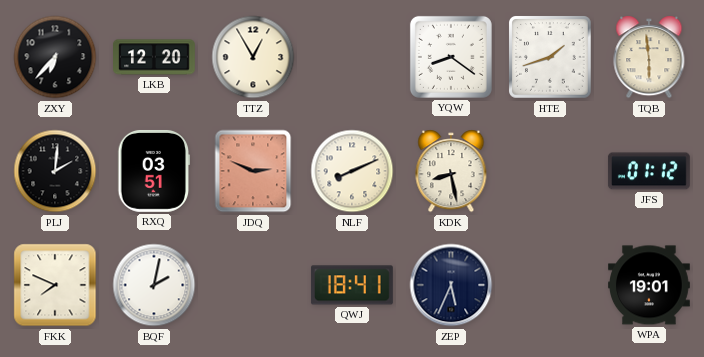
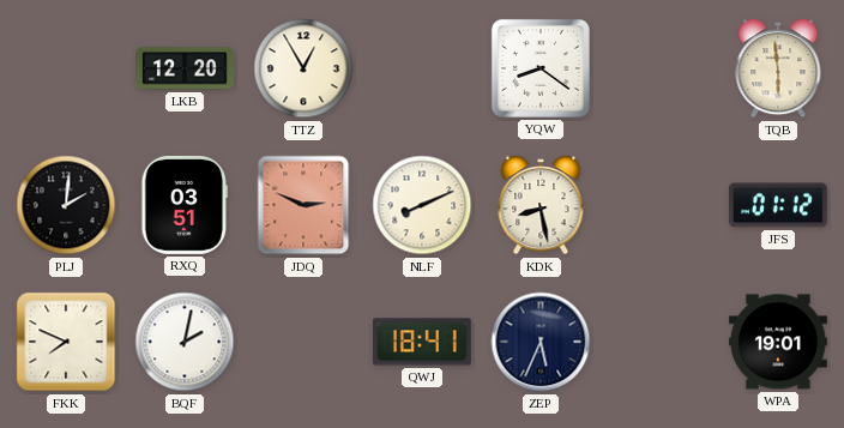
ZXY: 6:37 -> none (55, 57)
HTE: 1:42 -> none (551, 58)
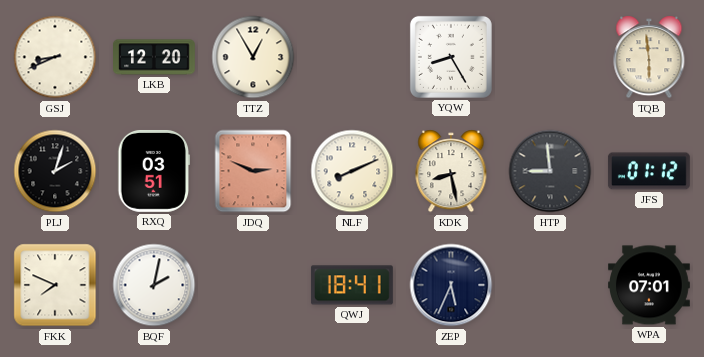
GSJ: none -> 8:41 (55, 57)
YQW: 8:21 -> 8:25 (451, 57)
PLJ: 2:01 -> 2:03 (55, 171)
HTP: none -> 8:59 (550, 171)
WPA: 19:01 -> 07:01 (650, 285)
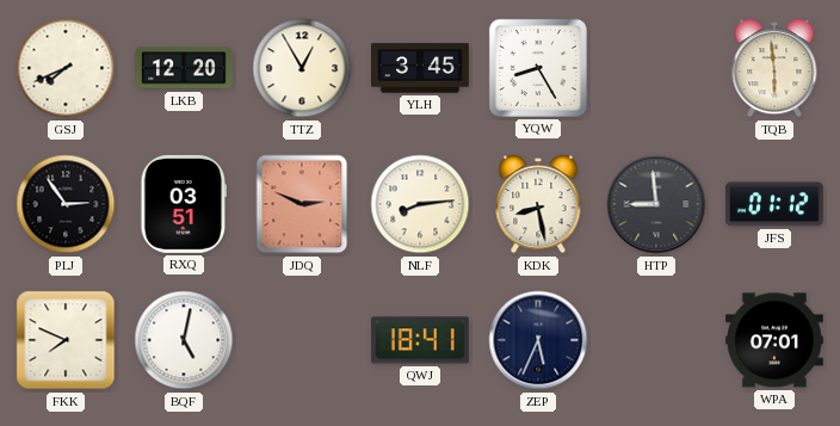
GSJ: 8:41 -> 7:41 (66, 68)
YLH: none -> 3:45 (421, 68)
PLJ: 2:03 -> 2:54 (66, 204)
NLF: 8:11 -> 8:14 (420, 204)
BQF: 2:02 -> 5:02 (184, 340)
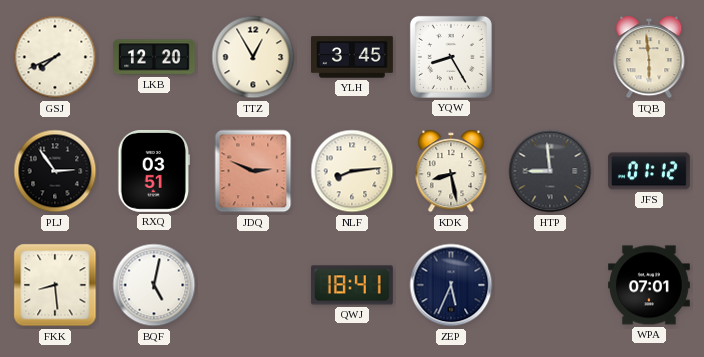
FKK: 7:49 -> 8:29 (55, 285)
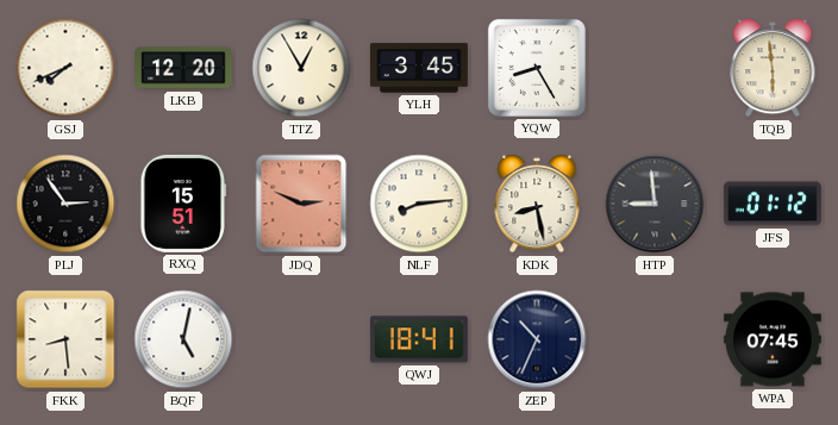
RXQ: 03:51 -> 15:51 (182, 204)
ZEP: 5:34 -> 10:34 (537, 339)
WPA: 07:01 -> 07:45 (774, 339)
